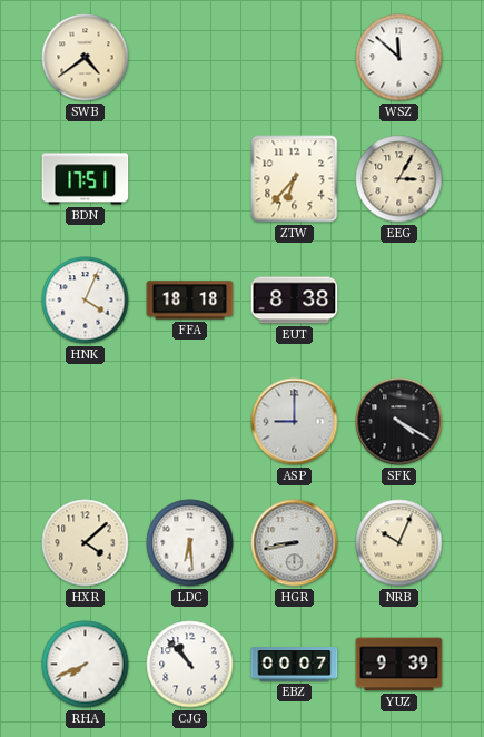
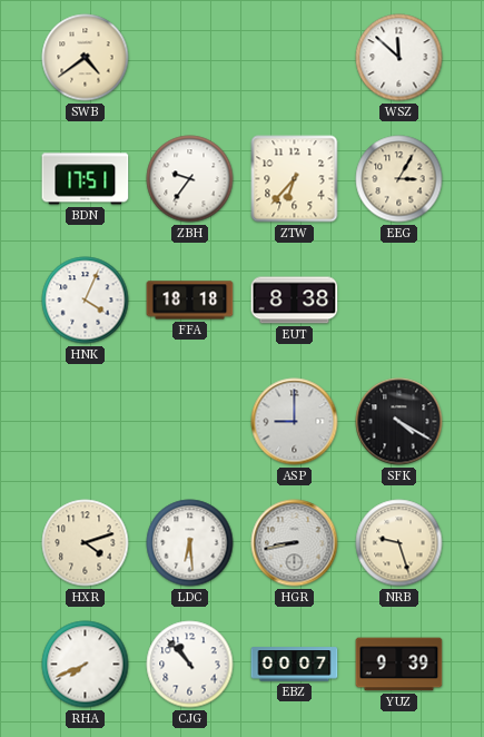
ZBH: none -> 9:36 (190, 179)
HXR: 4:08 -> 4:12 (86, 543)
NRB: 10:04 -> 9:27 (399, 543)
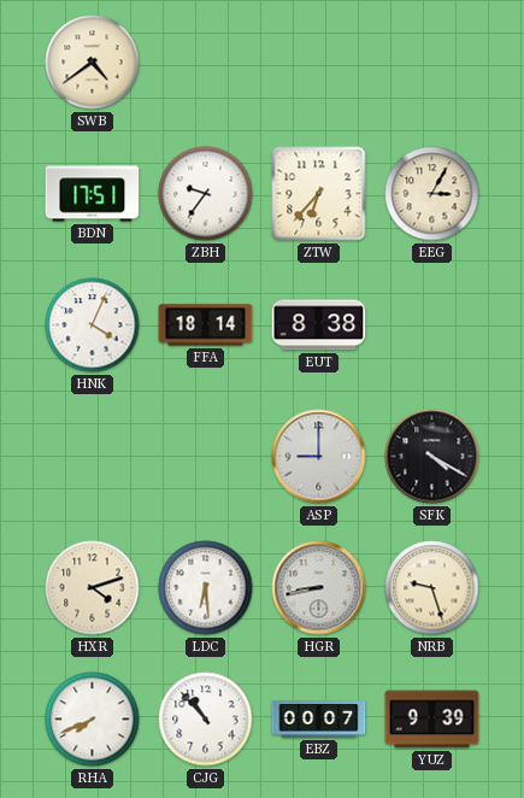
WSZ: 11:52 -> none (399, 58)
FFA: 18:18 -> 18:14 (206, 325)
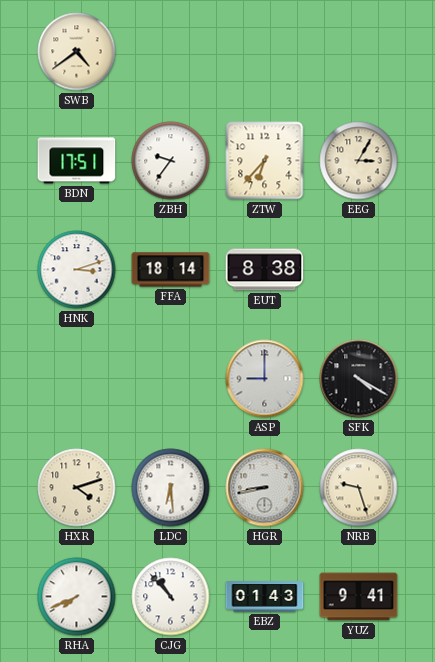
HNK: 4:04 -> 3:12 (77, 270)
EBZ: 00:07 -> 01:43 (265, 597)
YUZ: 9:39 -> 9:41 (359, 597)
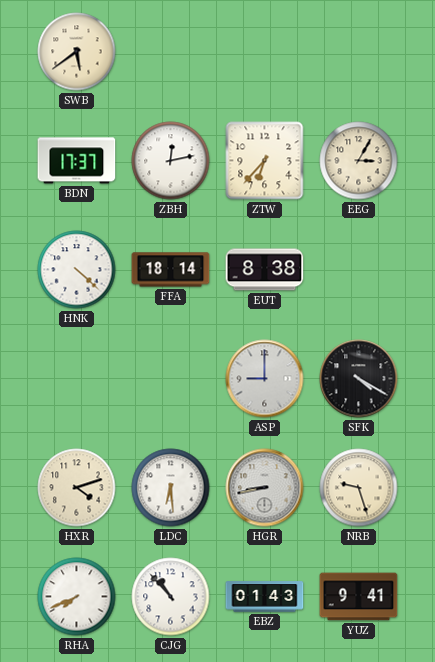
SWB: 4:39 -> 5:39 (77, 52)
BDN: 17:51 -> 17:37 (77, 161)
ZBH: 9:36 -> 12:13 (171, 161)
HNK: 3:12 -> 4:22 (77, 270)
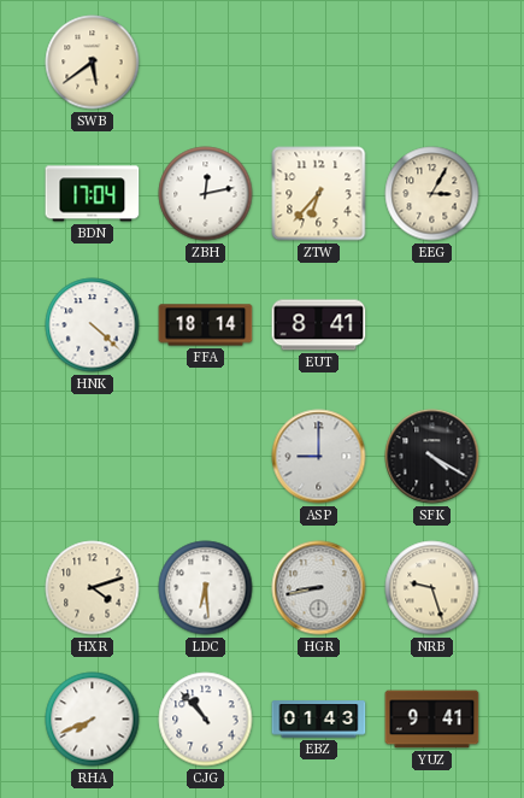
BDN: 17:37 -> 17:04 (93, 194)
EUT: 8:38 -> 8:41 (319, 325)
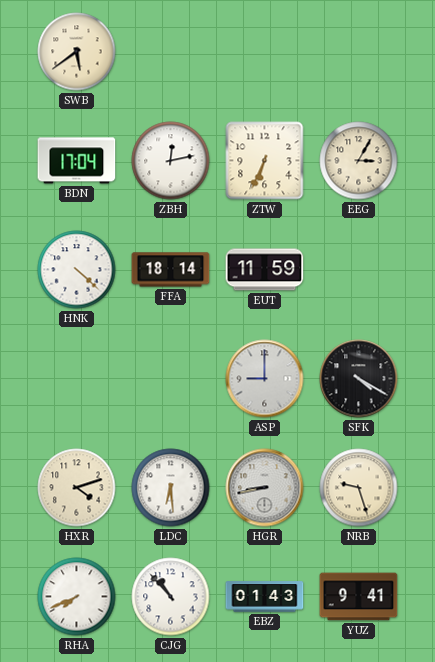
ZTW: 6:37 -> 6:34 (265, 161)
EUT: 8:41 -> 11:59 (265, 270)
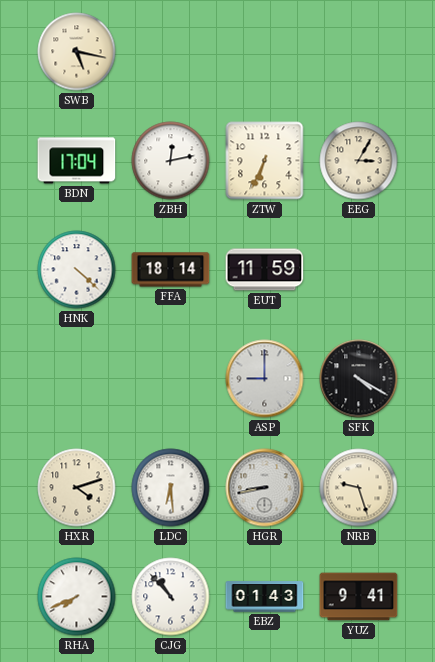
SWB: 5:39 -> 5:17 (77, 52)
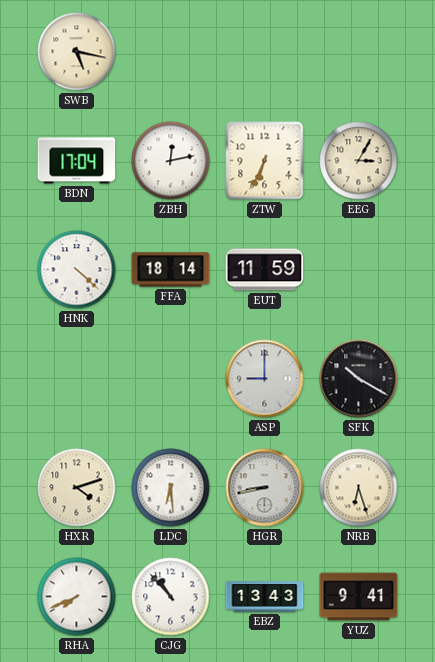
SFK: 4:20 -> 10:20 (359, 379)
NRB: 9:27 -> 6:27 (359, 488)
EBZ: 01:43 -> 13:43 (265, 597)
